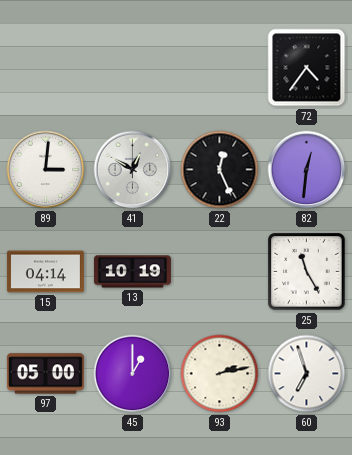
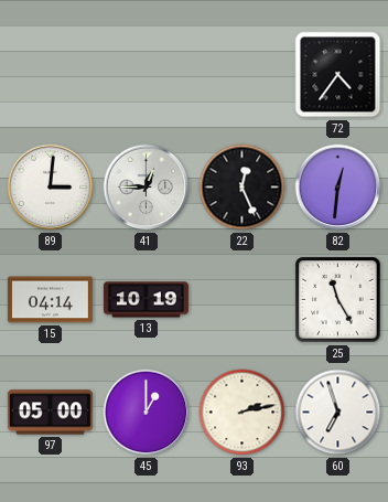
41: 12:50 -> 12:45 (147, 188)
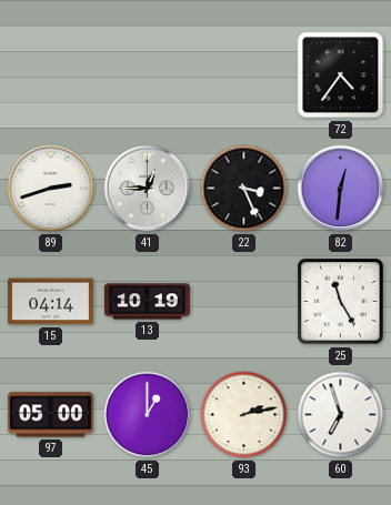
89: 3:01 -> 2:42 (51, 189)
22: 12:26 -> 3:26 (244, 189)
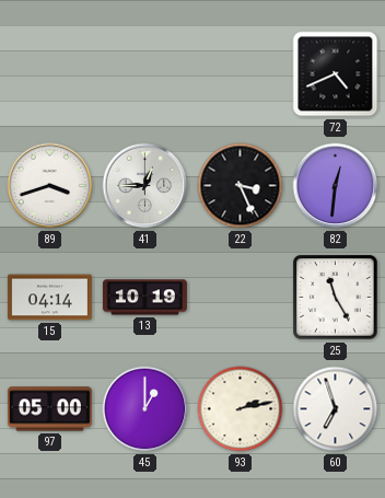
72: 4:36 -> 4:41 (336, 74)
89: 2:42 -> 3:42 (50, 186)
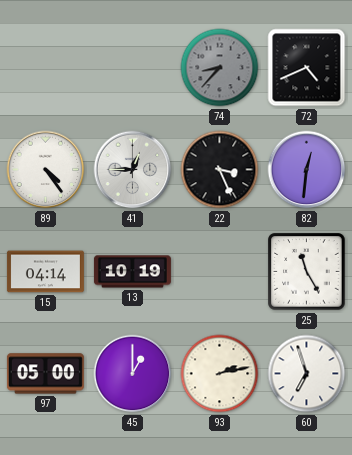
74: none -> 8:37 (220, 68)
89: 3:42 -> 4:24 (46, 170)
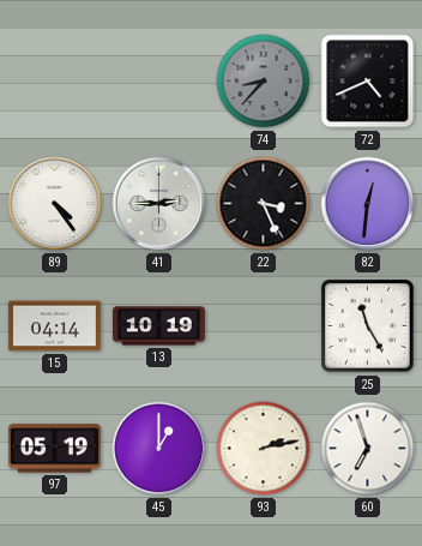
41: 12:45 -> 2:45 (159, 204)
97: 05:00 -> 05:19 (54, 449)
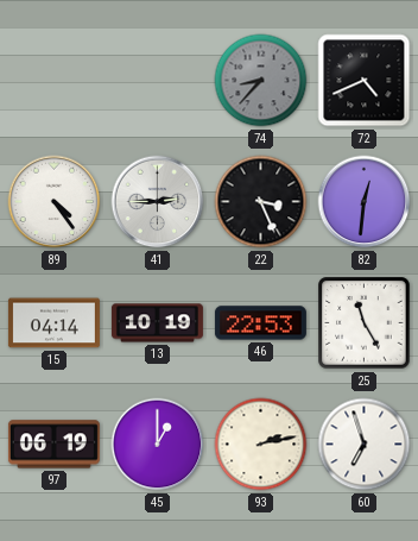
46: none -> 22:53 (260, 323)
97: 05:19 -> 06:19 (53, 445)
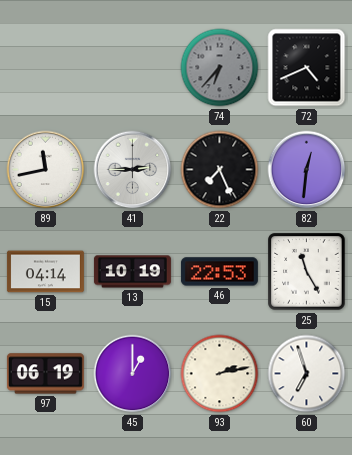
74: 8:37 -> 6:37 (220, 68)
89: 4:24 -> 11:43 (46, 170)
22: 3:26 -> 7:26 (220, 170)
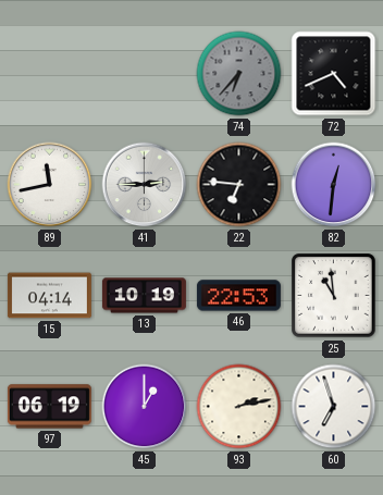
22: 7:26 -> 6:46 (239, 185)
25: 11:25 -> 10:59 (334, 296)
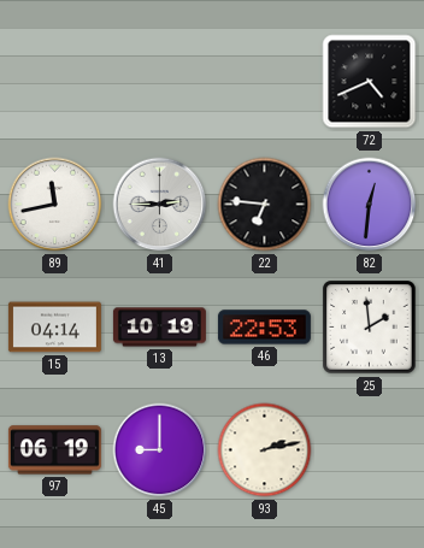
74: 6:37 -> none (239, 74)
25: 10:59 -> 1:59 (370, 328)
45: 1:00 -> 9:00 (160, 450)
60: 6:57 -> none (334, 407)
